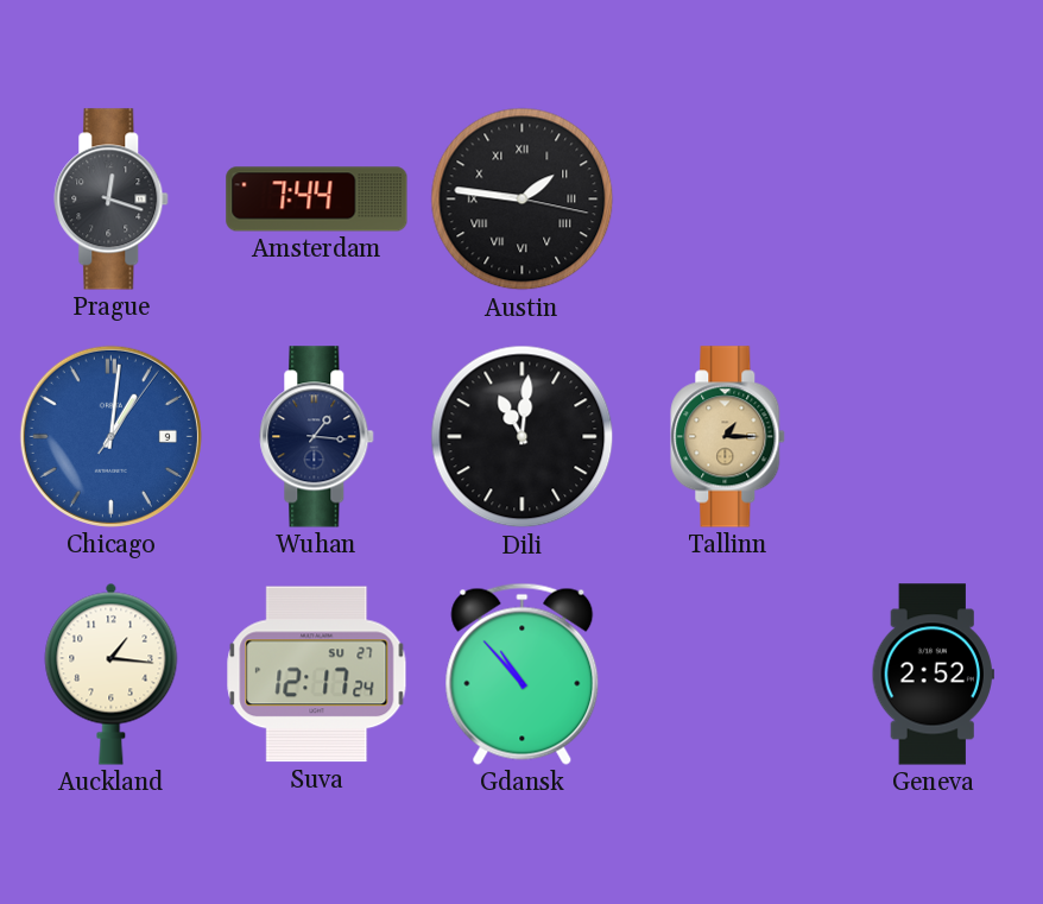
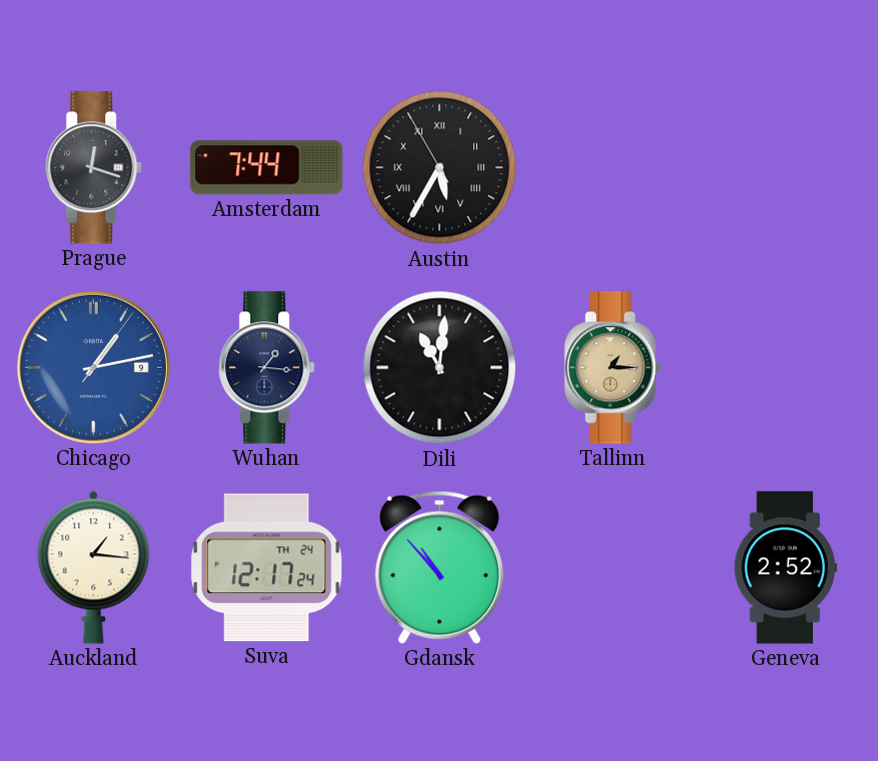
Austin: 1:46 -> 5:34 (440, 168)
Chicago: 1:01 -> 1:13 (93, 367)
Suva date: SU 27 -> TH 24 (267, 568)
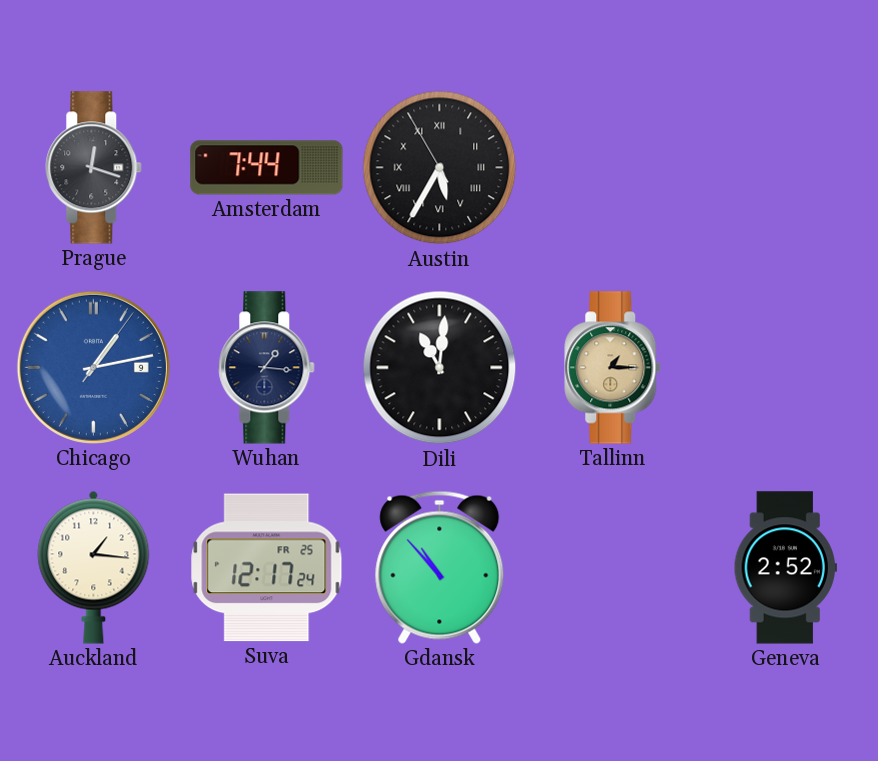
Suva date: TH 24 -> FR 25 (267, 568)
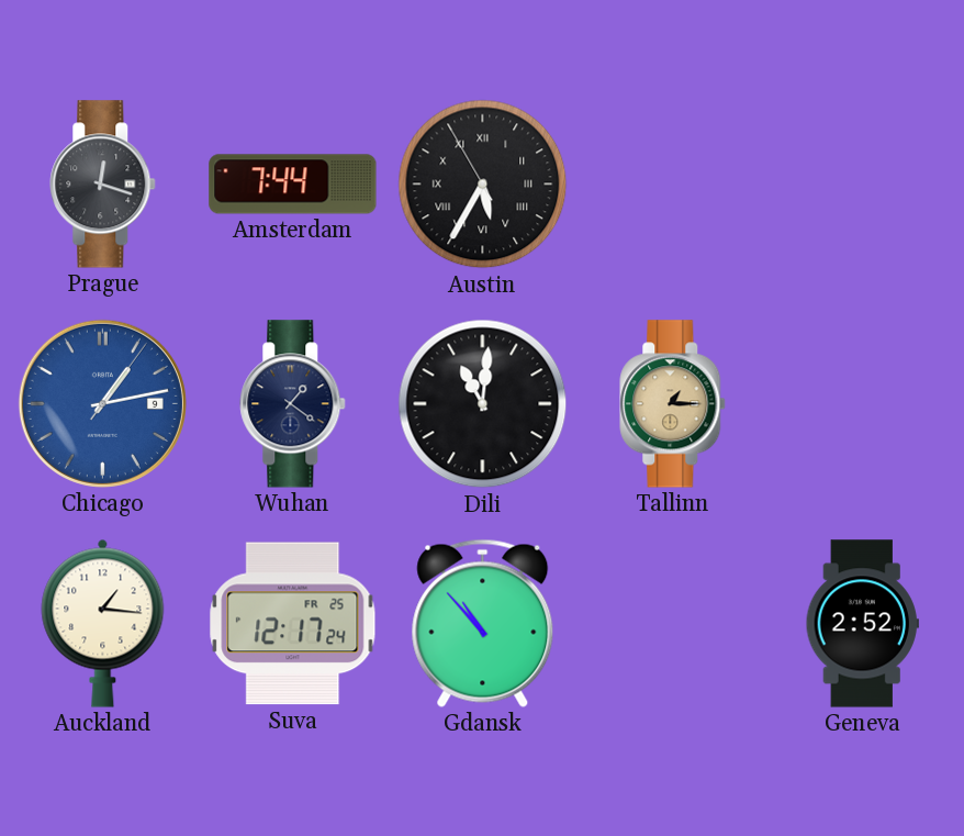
Wuhan: 1:16 -> 1:21 (293, 404)
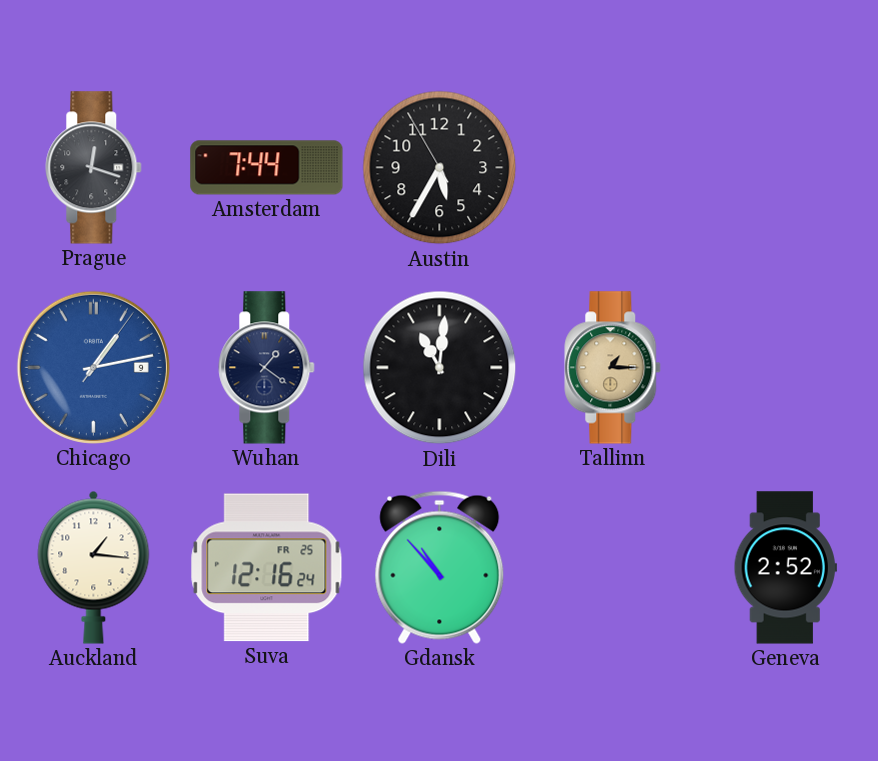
Austin numerals: Roman -> Arabic (440, 168)
Suva: 12:17 -> 12:16 (267, 568)
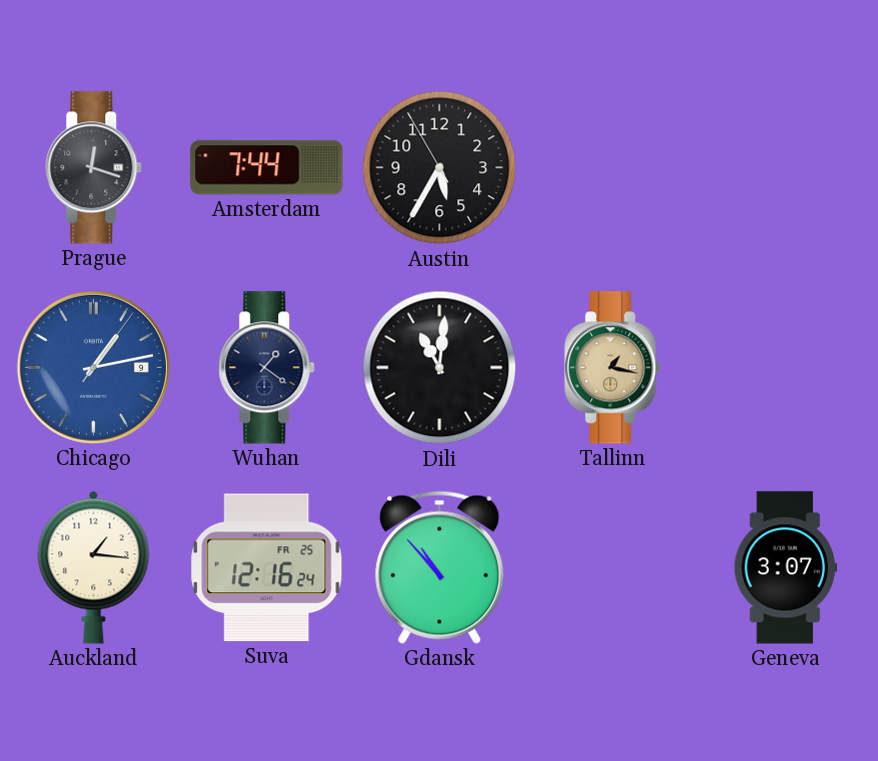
Tallinn: 1:15 -> 1:17 (613, 368)
Geneva: 2:52 -> 3:07 (785, 568)
